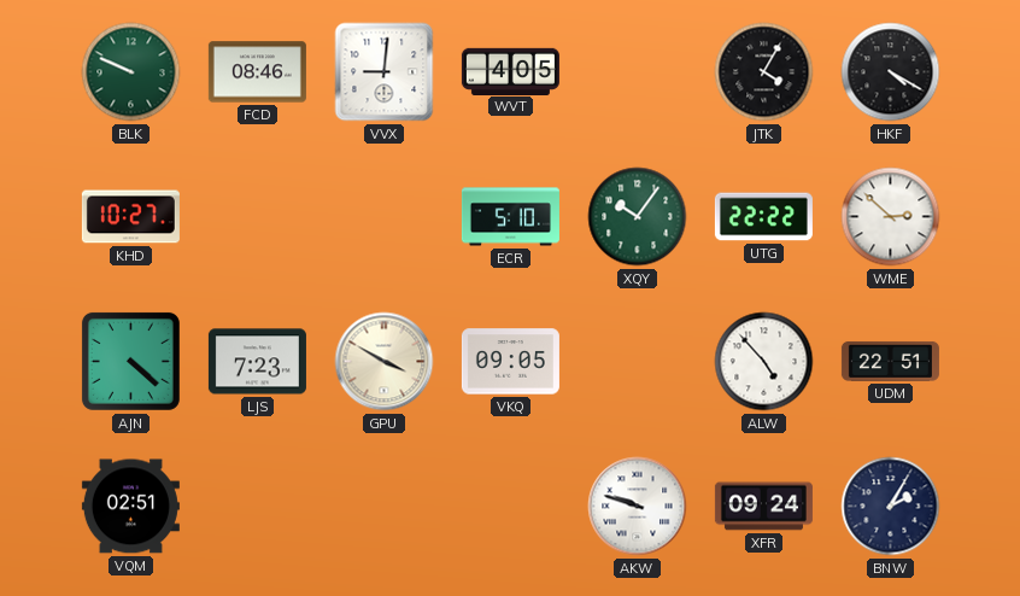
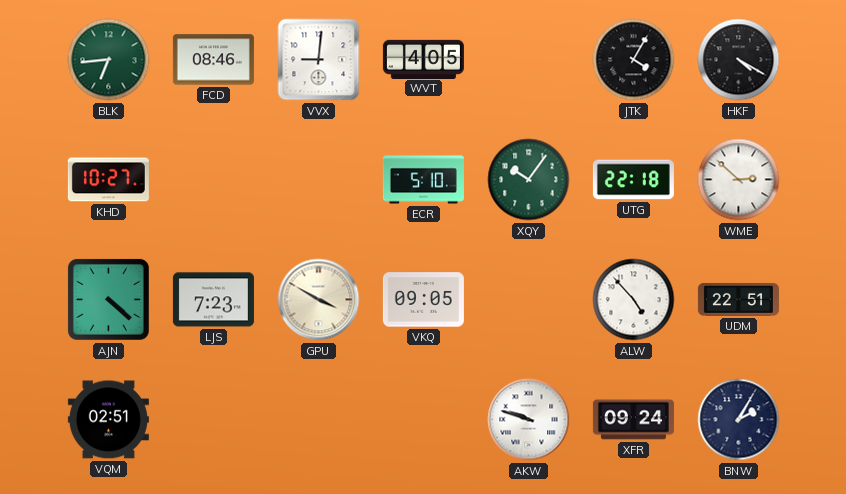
BLK: 9:49 -> 6:44 (109, 60)
UTG: 22:22 -> 22:18 (633, 180)
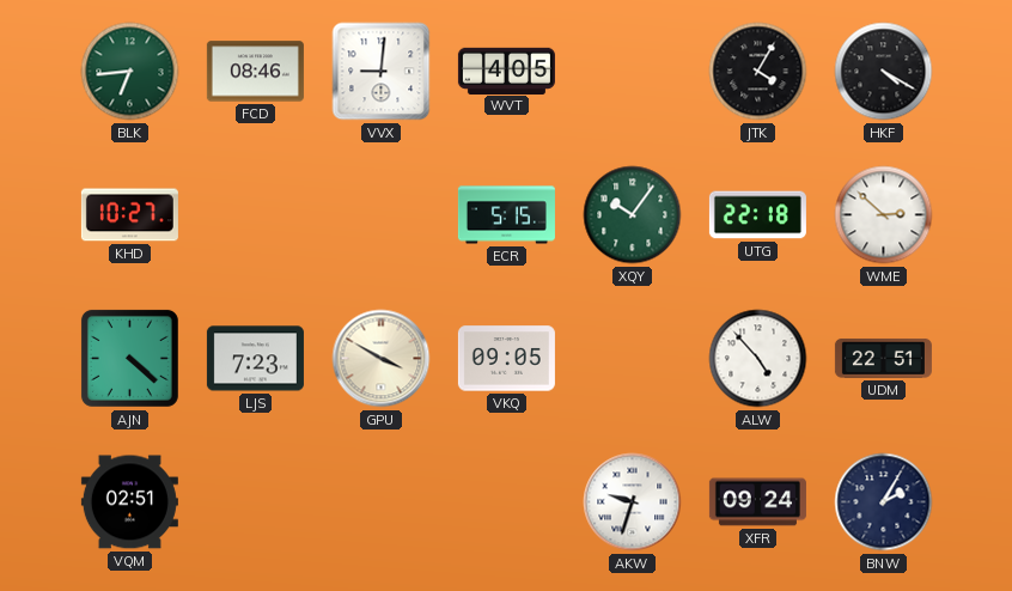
ECR: 5:10 -> 5:15 (506, 215)
AKW: 9:48 -> 9:33 (633, 502)
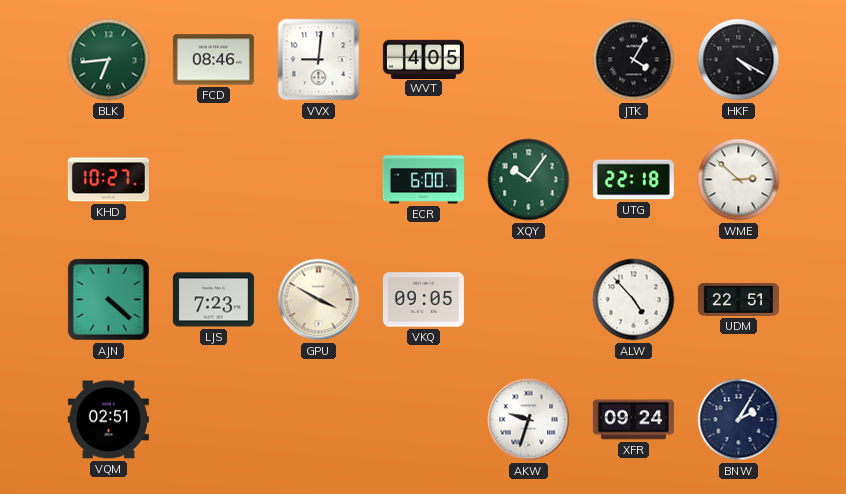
ECR: 5:15 -> 6:00 (423, 180)
